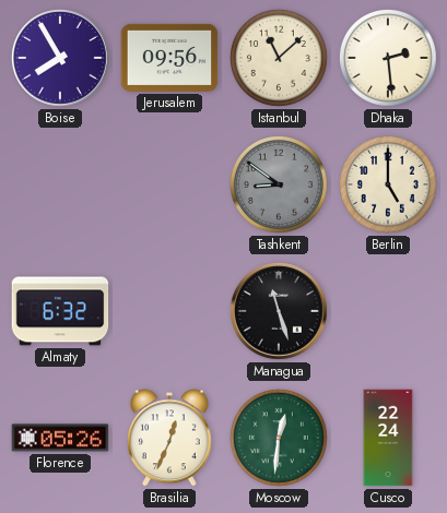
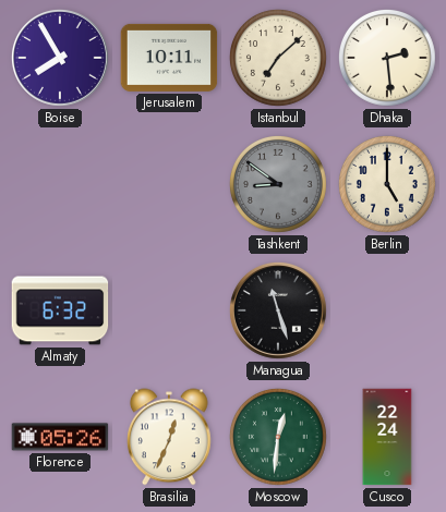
Jerusalem: 09:56 -> 10:11 (169, 58)
Istanbul: 11:08 -> 7:08 (278, 58)
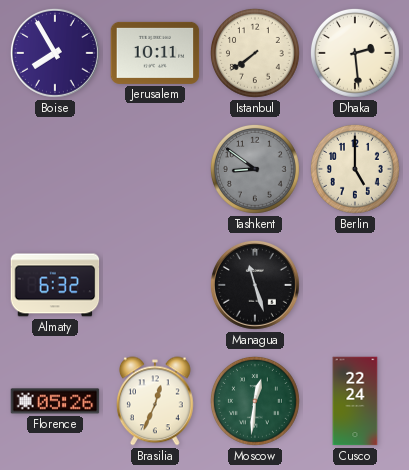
Istanbul: 7:08 -> 7:39 (255, 53)
